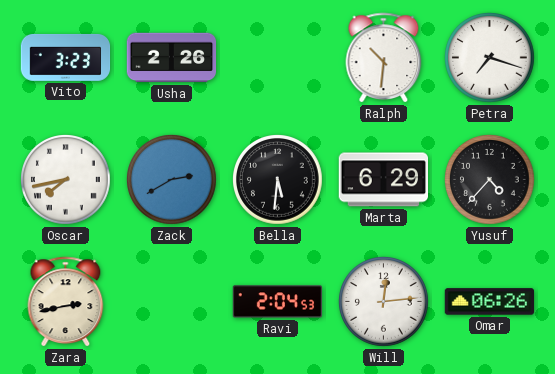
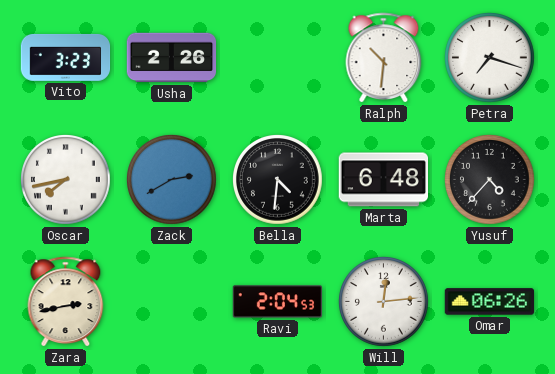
Bella: 5:31 -> 4:31 (278, 180)
Marta: 6:29 -> 6:48 (383, 180)
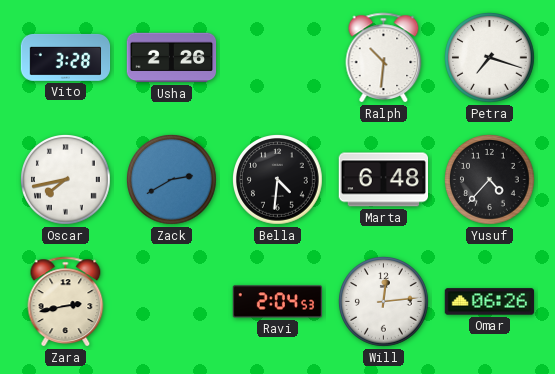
Vito: 3:23 -> 3:28 (66, 57)
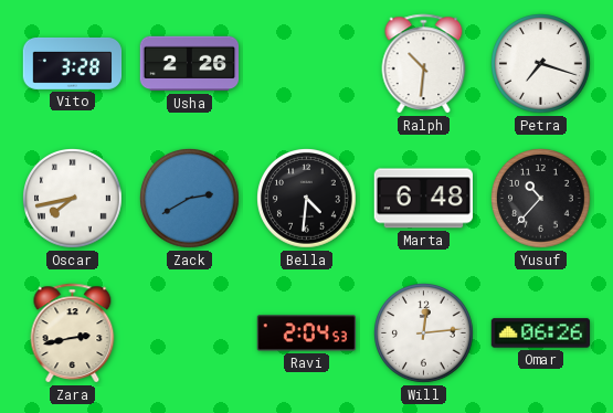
Yusuf: 4:37 -> 10:37 (541, 199)
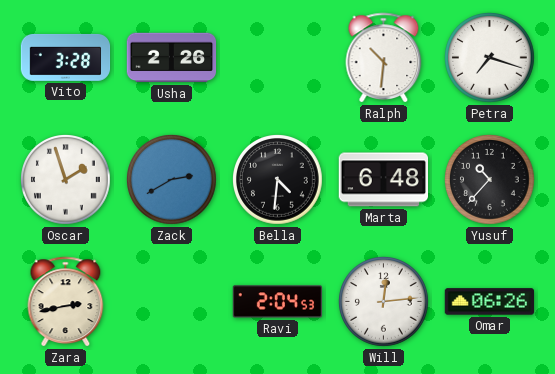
Oscar: 7:43 -> 1:57 (66, 180)
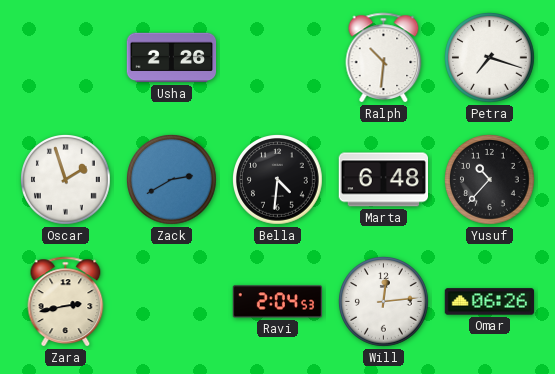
Vito: 3:28 -> none (66, 57)
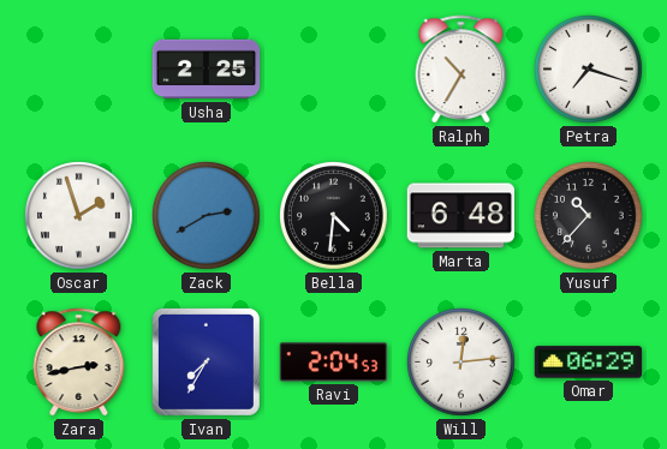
Usha: 2:26 -> 2:25 (207, 70)
Ralph: 10:31 -> 10:35 (461, 70)
Ivan: none -> 7:35 (206, 361)
Omar: 06:26 -> 06:29 (589, 363)
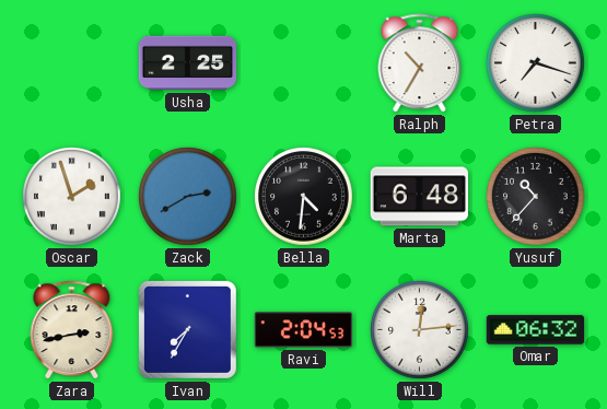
Omar: 06:29 -> 06:32 (536, 330)
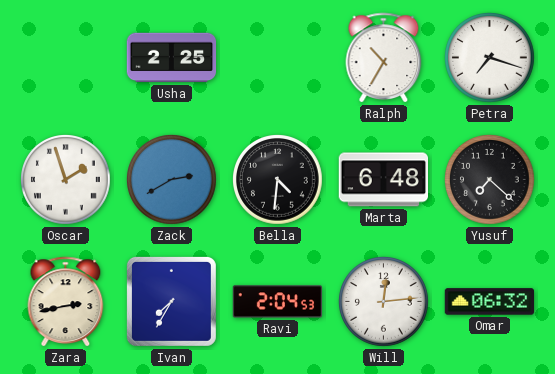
Yusuf: 10:37 -> 7:22 (490, 180)
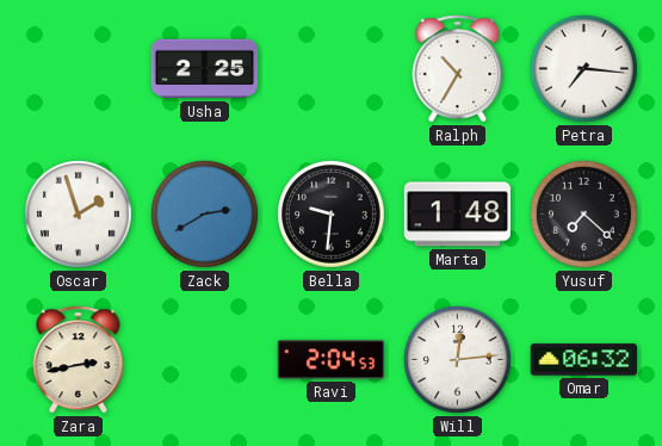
Petra: 7:18 -> 7:16 (584, 69)
Bella: 4:31 -> 9:31 (332, 215)
Marta: 6:48 -> 1:48 (457, 215)
Ivan: 7:35 -> none (171, 301)
